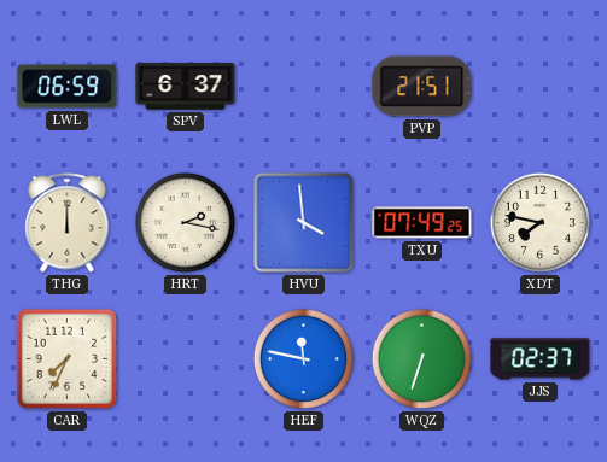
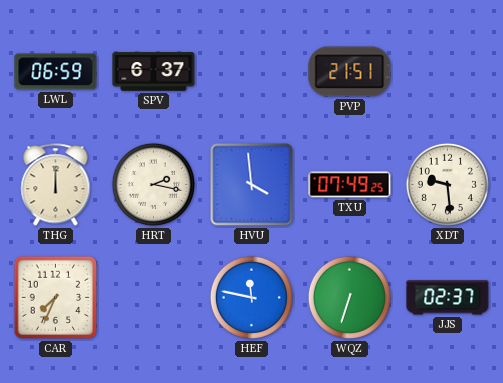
XDT: 7:47 -> 9:29 (447, 184)
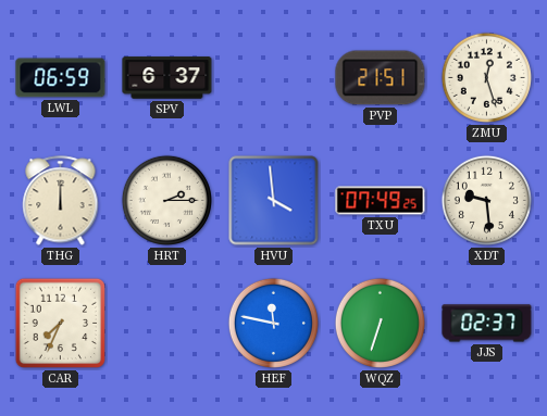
ZMU: none -> 12:27 (486, 77)
HRT: 2:17 -> 2:15 (166, 200)
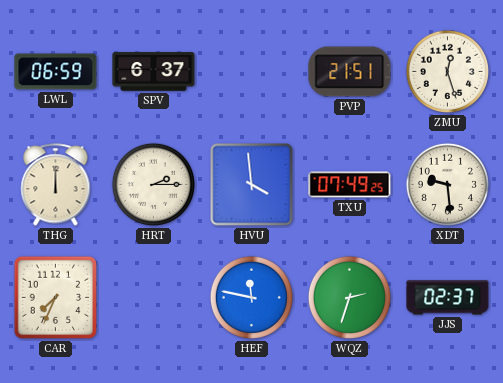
WQZ: 6:33 -> 2:33 (349, 297)
